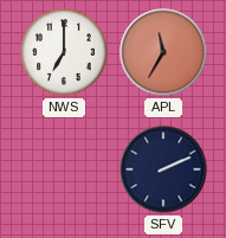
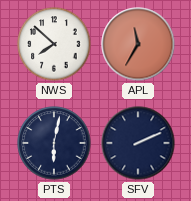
NWS: 7:00 -> 7:52 (54, 44)
PTS: none -> 6:02 (54, 143)
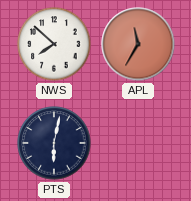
SFV: 2:11 -> none (138, 143)
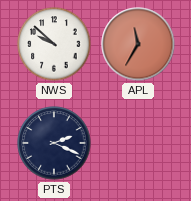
NWS: 7:52 -> 9:52 (54, 44)
PTS: 6:02 -> 2:19 (54, 143)
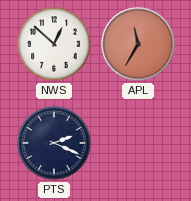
NWS: 9:52 -> 12:52 (54, 44)
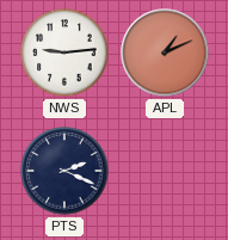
NWS: 12:52 -> 9:14 (64, 53)
APL: 11:35 -> 1:11 (165, 53)
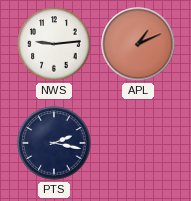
PTS: 2:19 -> 2:17 (54, 143)
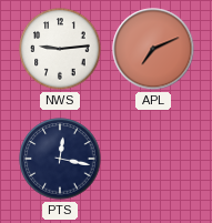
APL: 1:11 -> 7:11 (153, 49)
PTS: 2:17 -> 12:17 (60, 159)
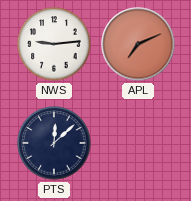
PTS: 12:17 -> 12:08 (54, 143)
